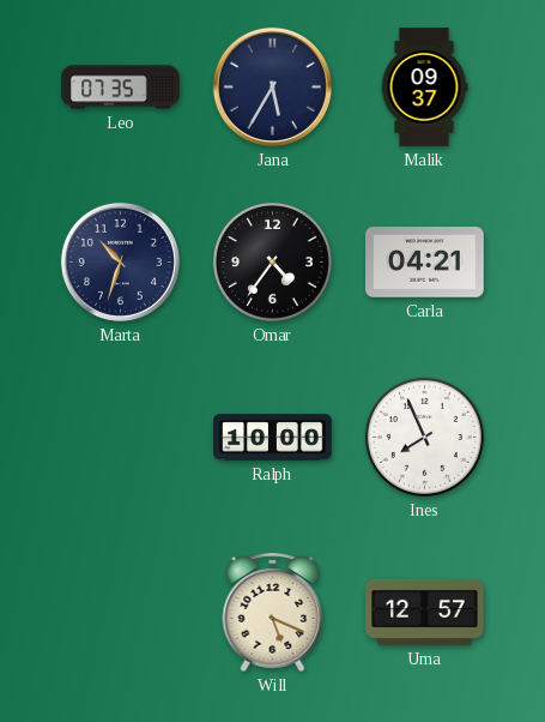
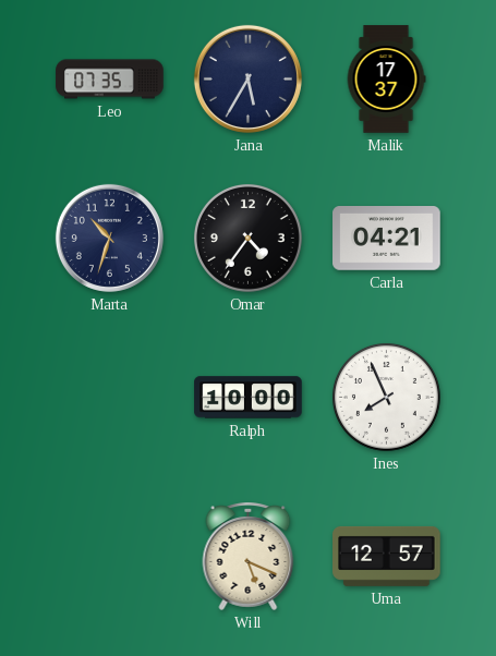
Malik: 09:37 -> 17:37 (386, 80)
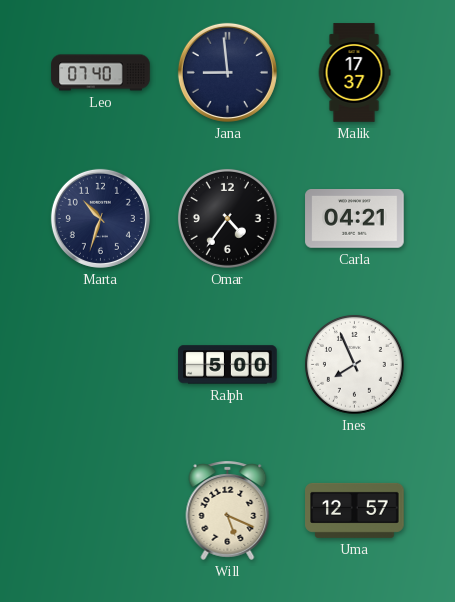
Leo: 07:35 -> 07:40 (101, 73)
Jana: 5:35 -> 8:59 (227, 72)
Ralph: 10:00 -> 5:00 (228, 365)
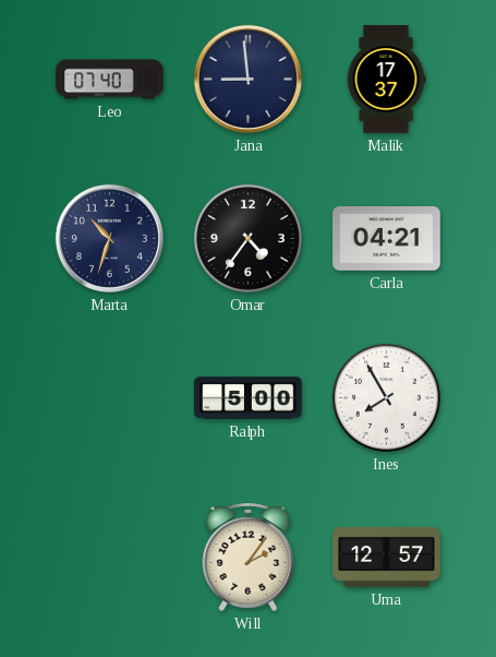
Ines: 7:56 -> 7:55 (386, 397)
Will: 5:19 -> 2:06 (249, 557)
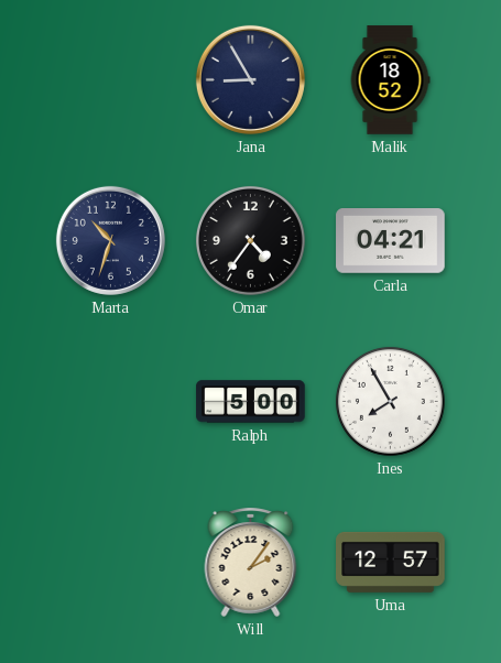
Leo: 07:40 -> none (110, 80)
Jana: 8:59 -> 8:55 (250, 79)
Malik: 17:37 -> 18:52 (390, 80)
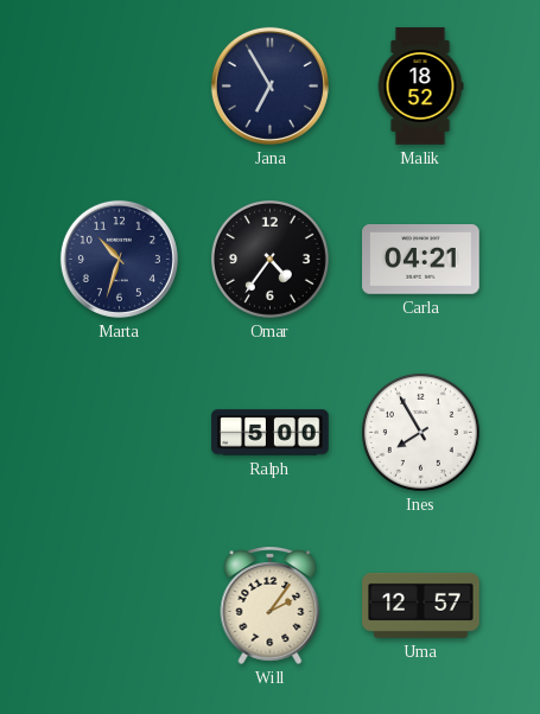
Jana: 8:55 -> 6:55 (269, 85)
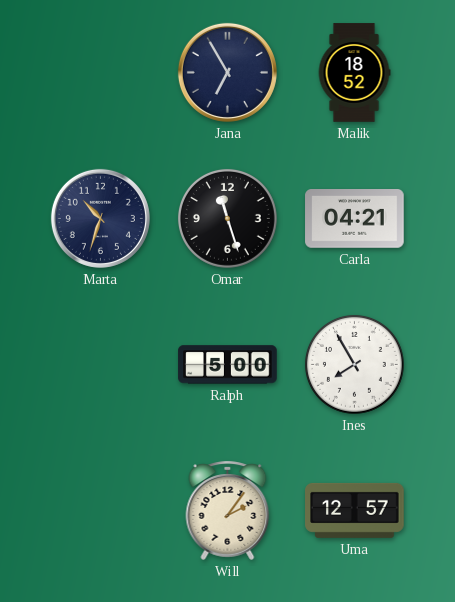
Omar: 4:36 -> 11:27 (227, 218)
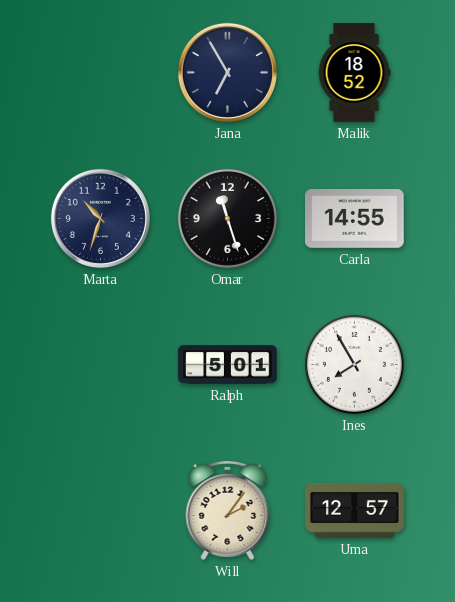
Carla: 04:21 -> 14:55 (355, 219)
Ralph: 5:00 -> 5:01 (228, 365)
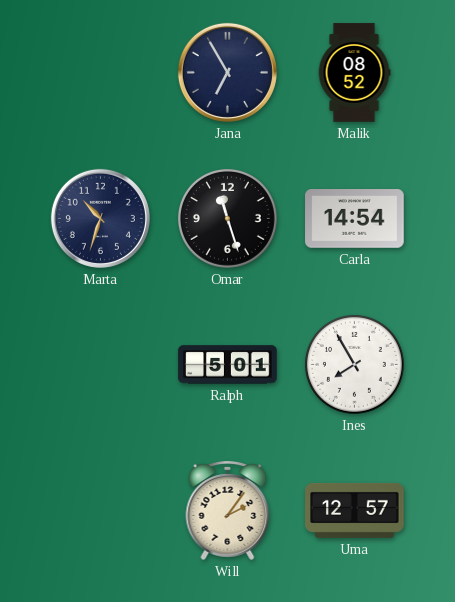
Malik: 18:52 -> 08:52 (354, 73)
Carla: 14:55 -> 14:54 (355, 219)
